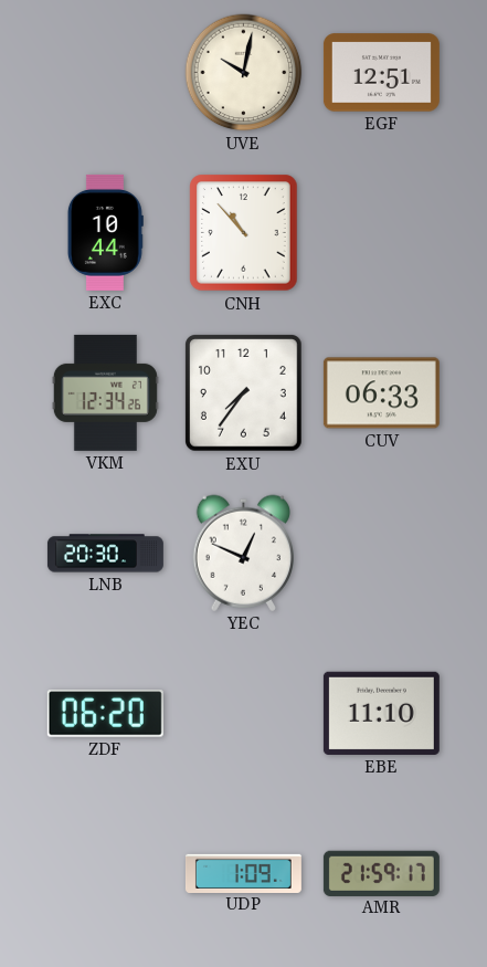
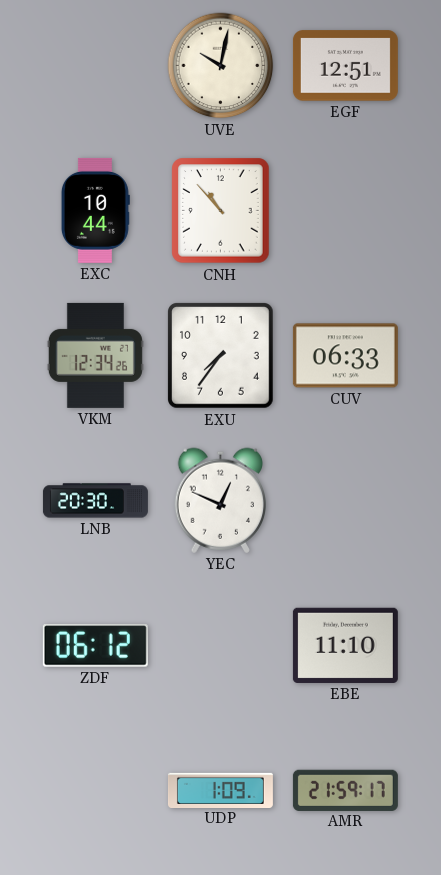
ZDF: 06:20 -> 06:12 (95, 646)
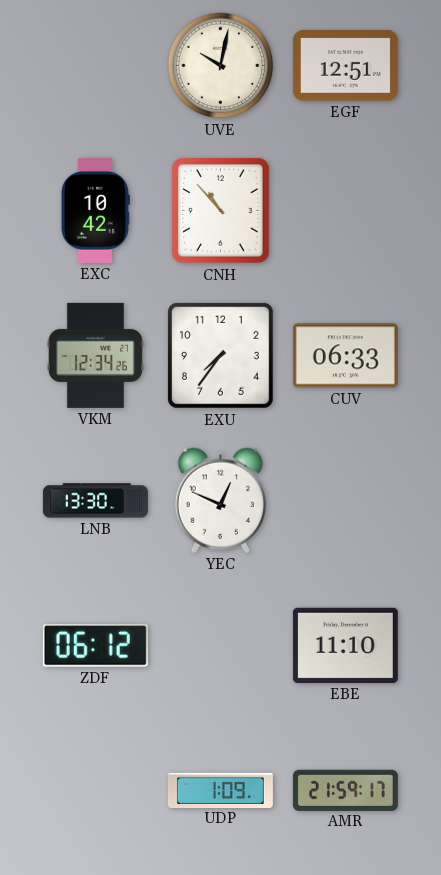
EXC: 10:44 -> 10:42 (95, 210)
LNB: 20:30 -> 13:30 (95, 501)
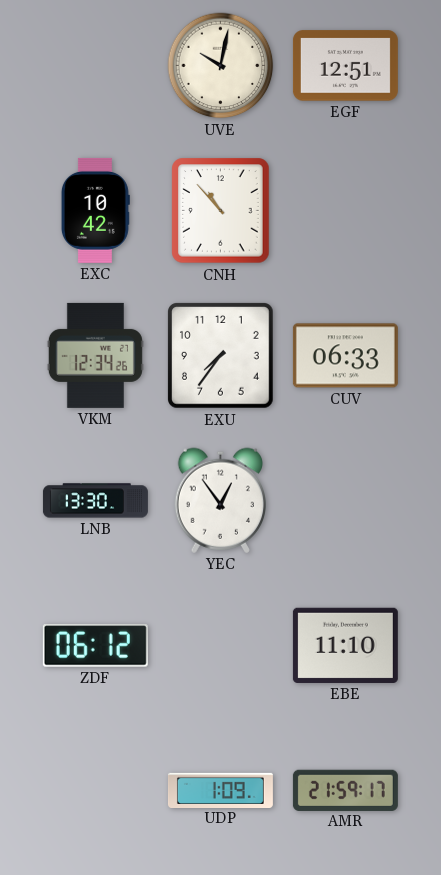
YEC: 12:49 -> 12:54 (220, 500)
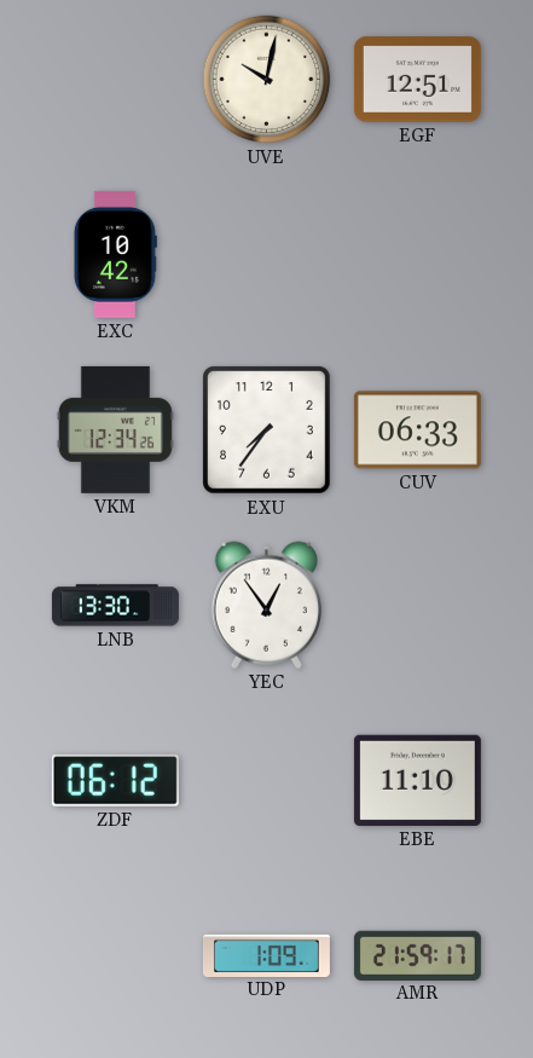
CNH: 10:53 -> none (221, 211)
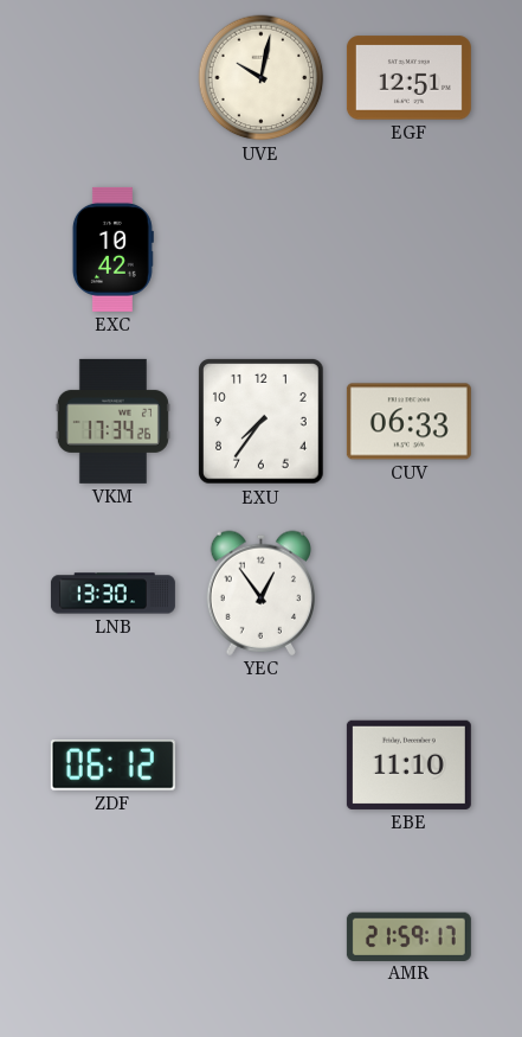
VKM: 12:34 -> 17:34 (112, 421)
UDP: 1:09 -> none (266, 955)
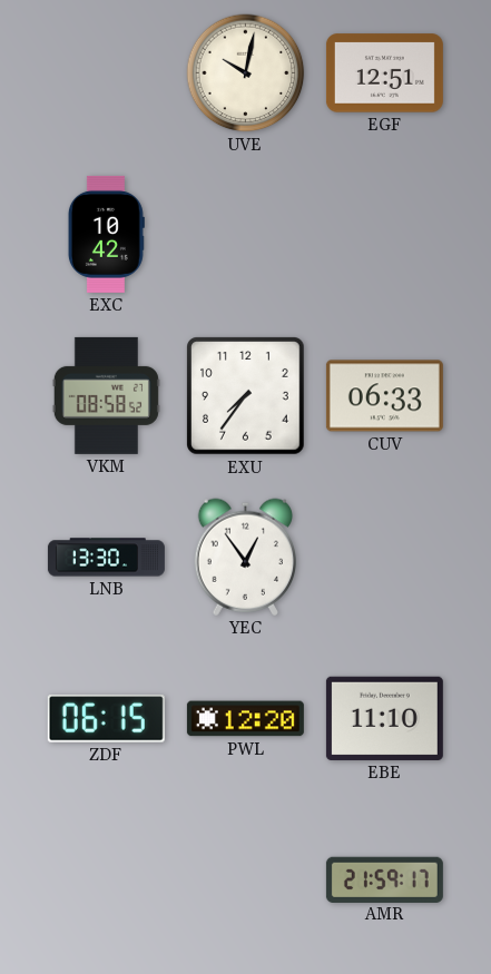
VKM: 17:34 -> 08:58 (106, 395)
ZDF: 06:12 -> 06:15 (106, 719)
PWL: none -> 12:20 (245, 719)
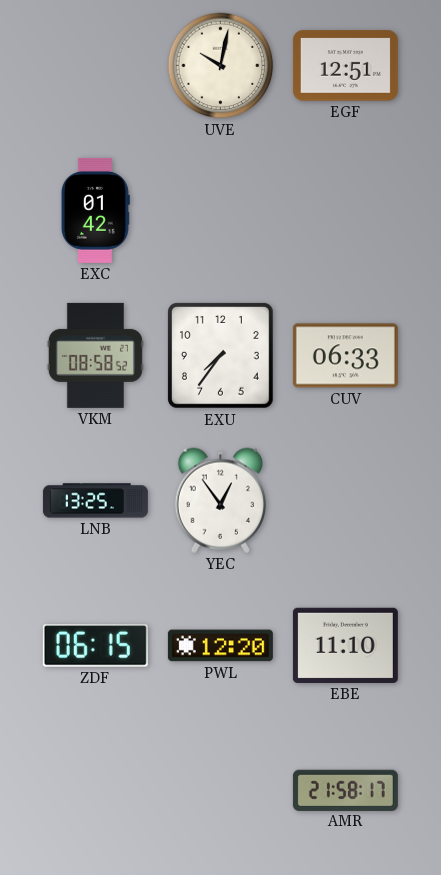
EXC: 10:42 -> 01:42 (95, 210)
LNB: 13:30 -> 13:25 (95, 501)
AMR: 21:59 -> 21:58 (345, 790)
